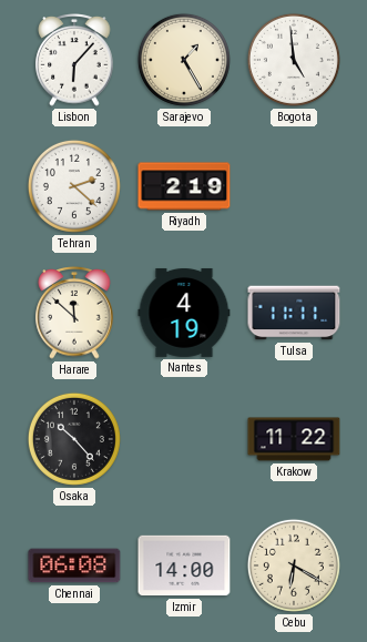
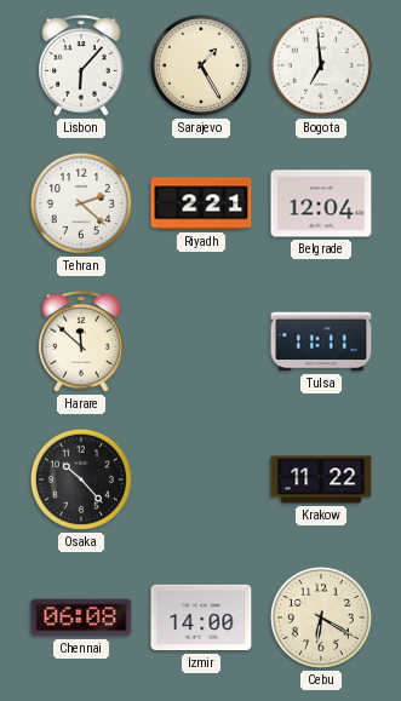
Bogota: 4:59 -> 6:59 (321, 65)
Riyadh: 2:19 -> 2:21 (201, 203)
Belgrade: none -> 12:04 (321, 203)
Nantes: 4:19 -> none (184, 313)
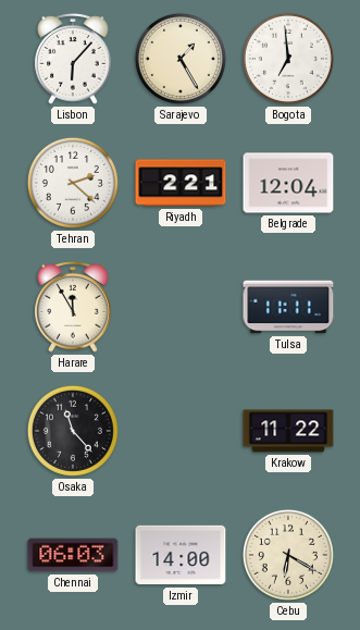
Harare: 11:52 -> 11:55 (73, 307)
Osaka: 10:23 -> 11:23 (73, 431)
Chennai: 06:08 -> 06:03 (73, 555)
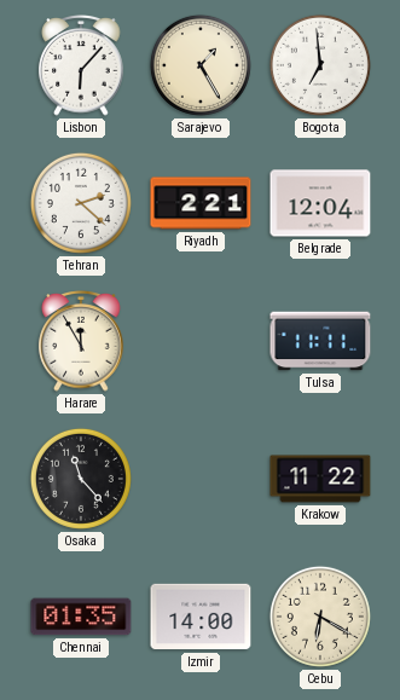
Chennai: 06:03 -> 01:35 (81, 617)
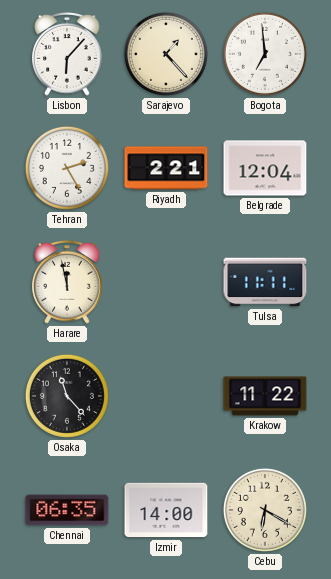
Sarajevo: 1:25 -> 1:23 (166, 54)
Tehran: 2:22 -> 2:25 (67, 168)
Harare: 11:55 -> 11:58 (67, 282)
Chennai: 01:35 -> 06:35 (67, 510)
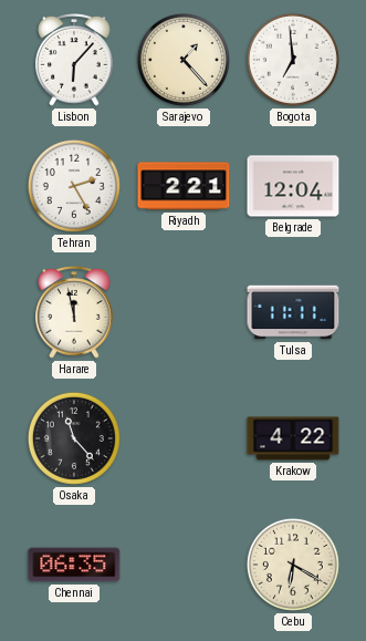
Krakow: 11:22 -> 4:22 (293, 438)
Izmir: 14:00 -> none (166, 510)
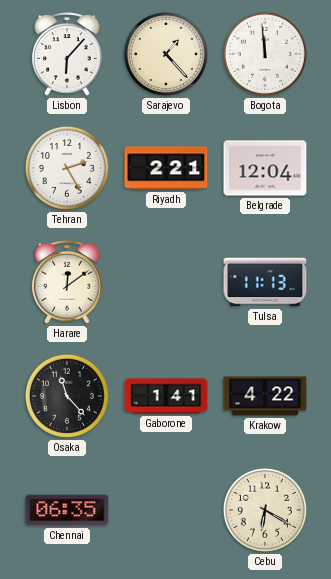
Bogota: 6:59 -> 11:59 (265, 54)
Harare: 11:58 -> 12:09 (67, 282)
Tulsa: 11:11 -> 11:13 (265, 282)
Gaborone: none -> 1:41 (166, 396)
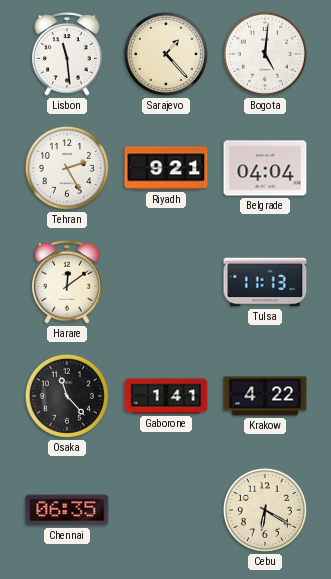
Lisbon: 6:07 -> 11:29 (67, 54)
Bogota: 11:59 -> 5:01 (265, 54)
Riyadh: 2:21 -> 9:21 (166, 168)
Belgrade: 12:04 -> 04:04 (265, 168)
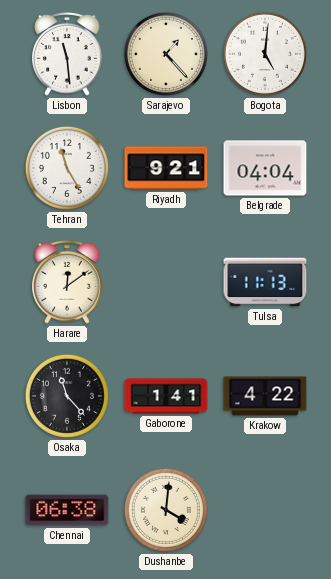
Tehran: 2:25 -> 11:25 (67, 168)
Chennai: 06:35 -> 06:38 (67, 510)
Dushanbe: none -> 4:01 (166, 510)
Cebu: 6:20 -> none (265, 510)
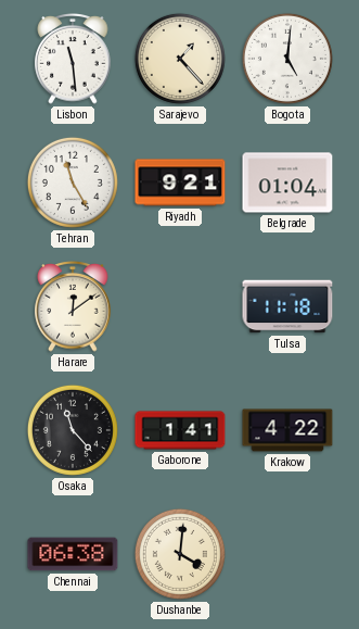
Belgrade: 04:04 -> 01:04 (287, 183)
Tulsa: 11:13 -> 11:18 (287, 306)
